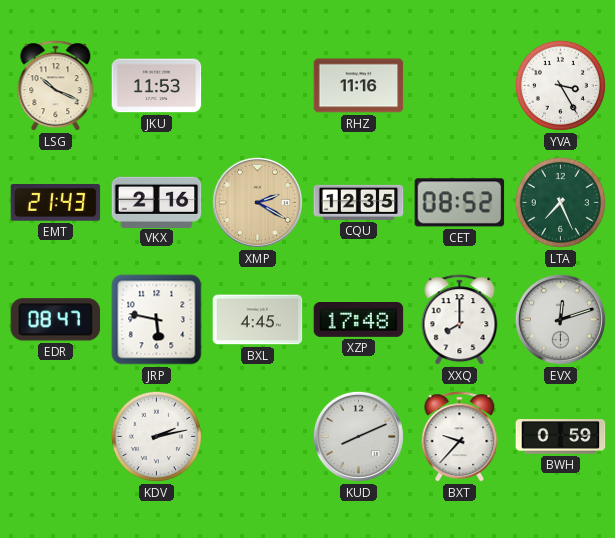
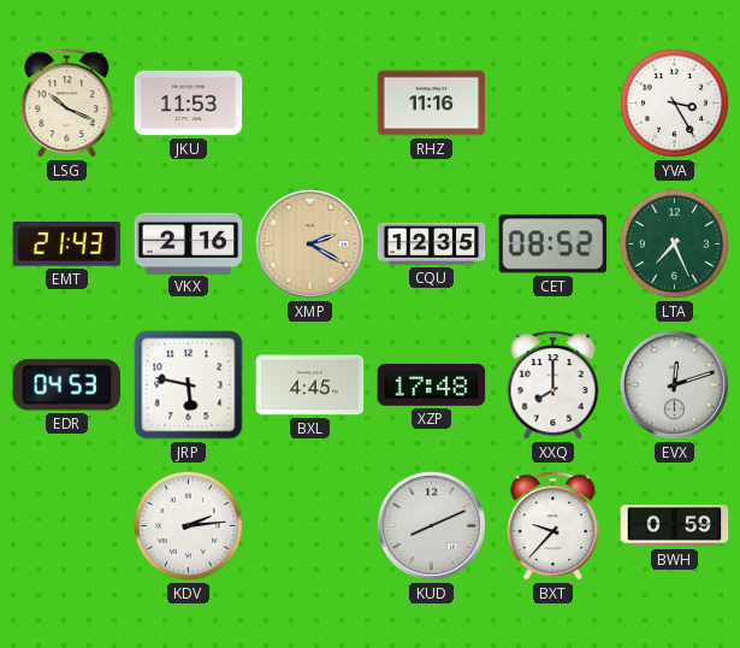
EDR: 08:47 -> 04:53 (67, 385)
KDV: 2:13 -> 2:14 (188, 525)
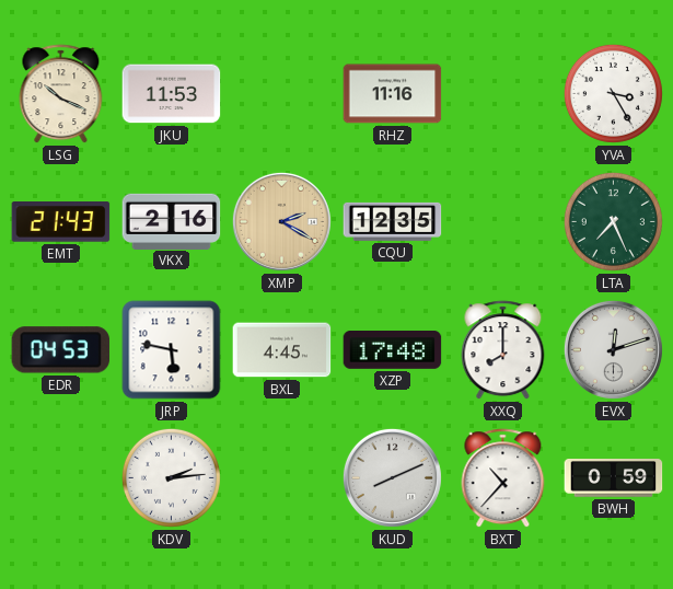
CET: 08:52 -> none (553, 245)
BXT: 9:37 -> 10:37 (503, 478)
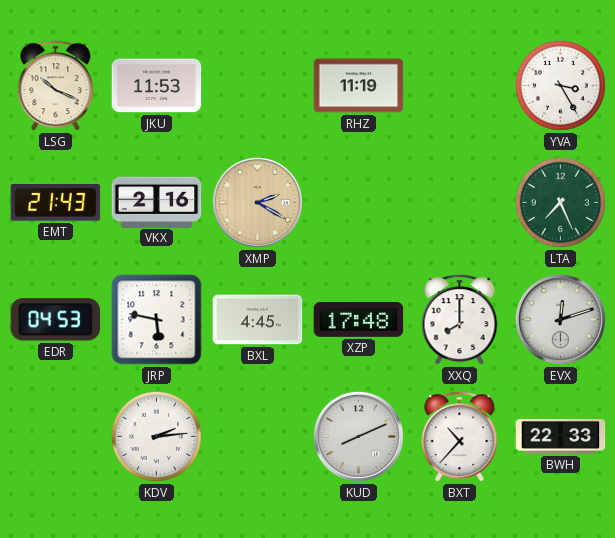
RHZ: 11:16 -> 11:19 (359, 86)
CQU: 12:35 -> none (393, 221)
BWH: 0:59 -> 22:33 (561, 437)
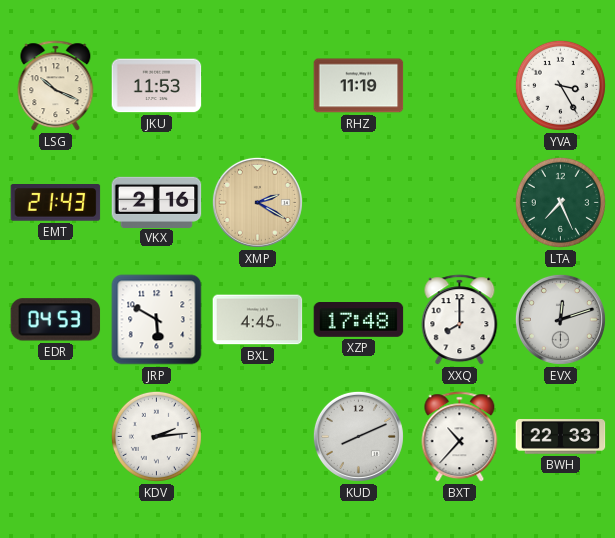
JRP: 5:47 -> 5:50 (157, 320)
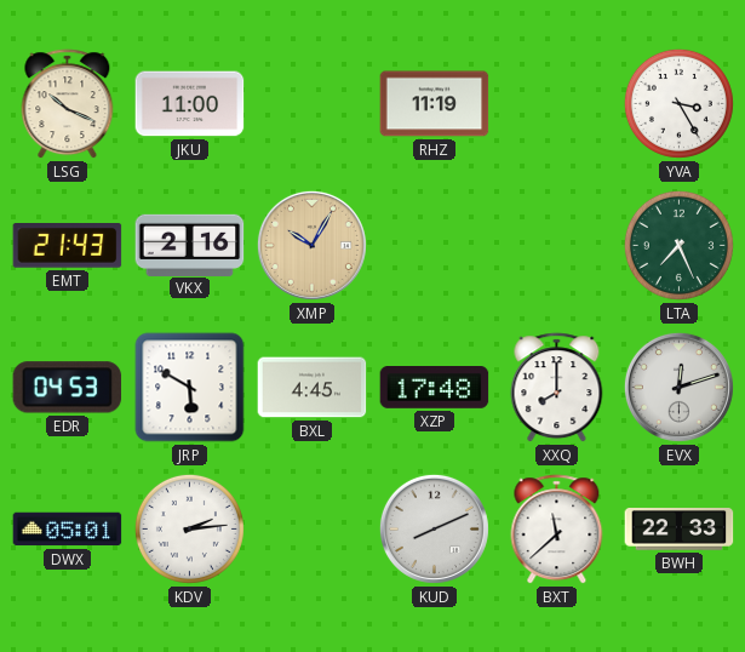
JKU: 11:53 -> 11:00 (190, 104)
XMP: 2:20 -> 10:05 (311, 245)
DWX: none -> 05:01 (68, 530)
BXT: 10:37 -> 11:38 (557, 530)
